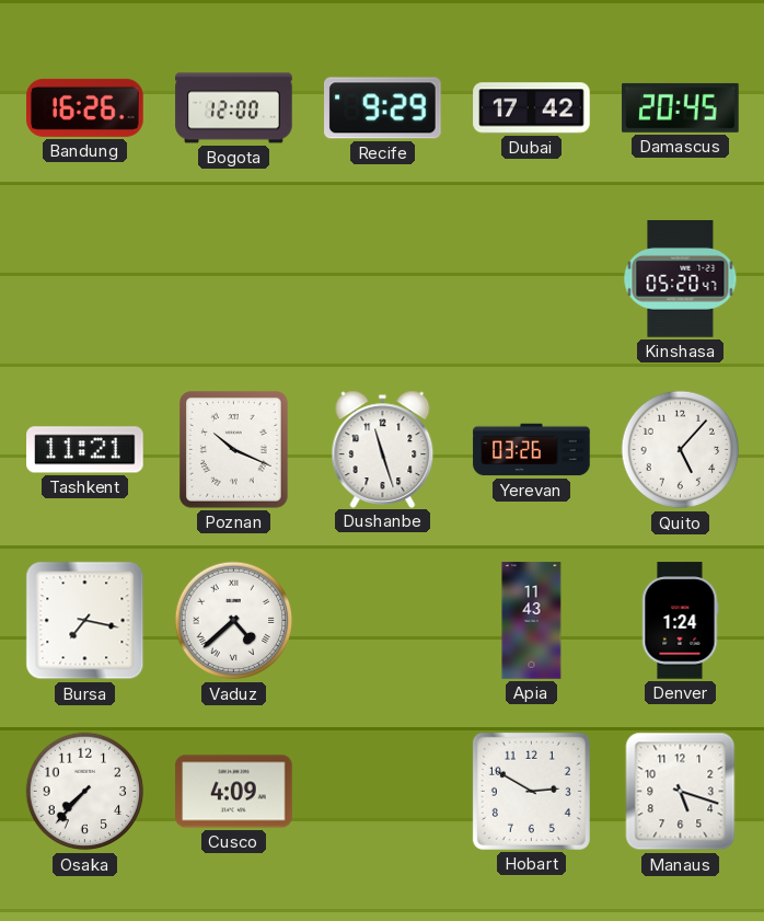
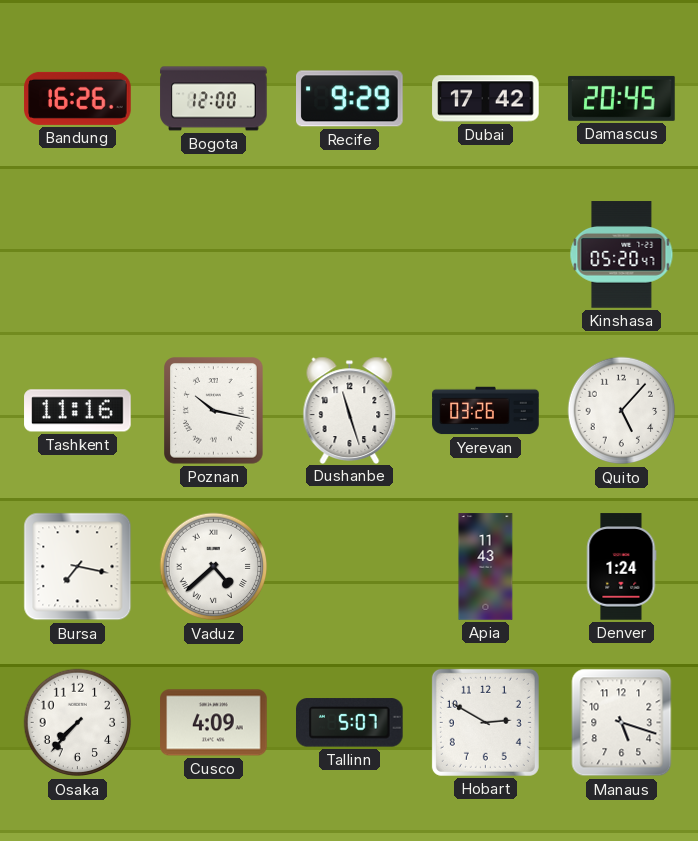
Tashkent: 11:21 -> 11:16 (78, 411)
Poznan: 10:19 -> 10:17 (214, 411)
Tallinn: none -> 5:07 (350, 723)
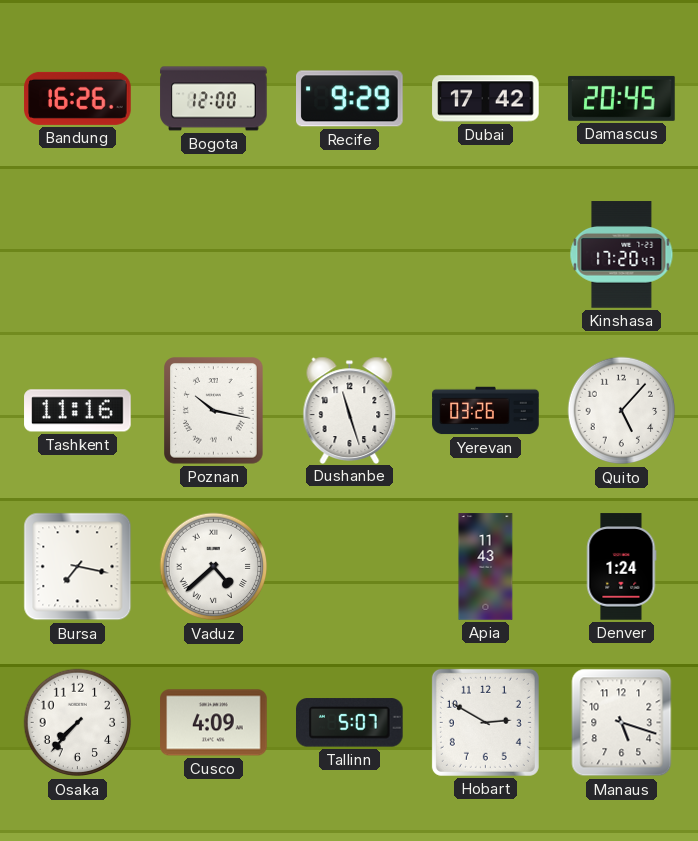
Kinshasa: 05:20 -> 17:20 (622, 255)
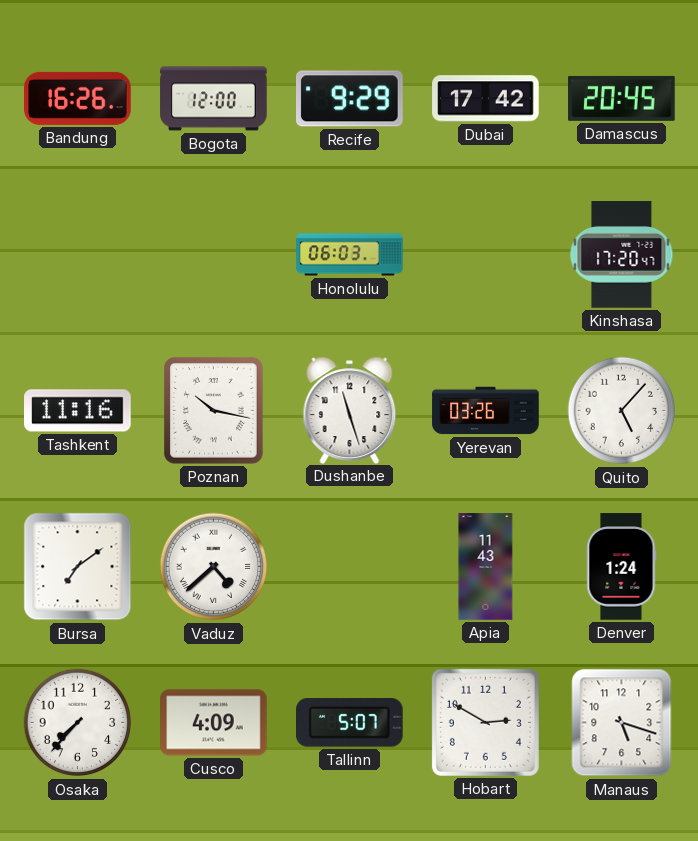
Honolulu: none -> 06:03 (350, 255)
Bursa: 7:17 -> 7:09 (78, 567)
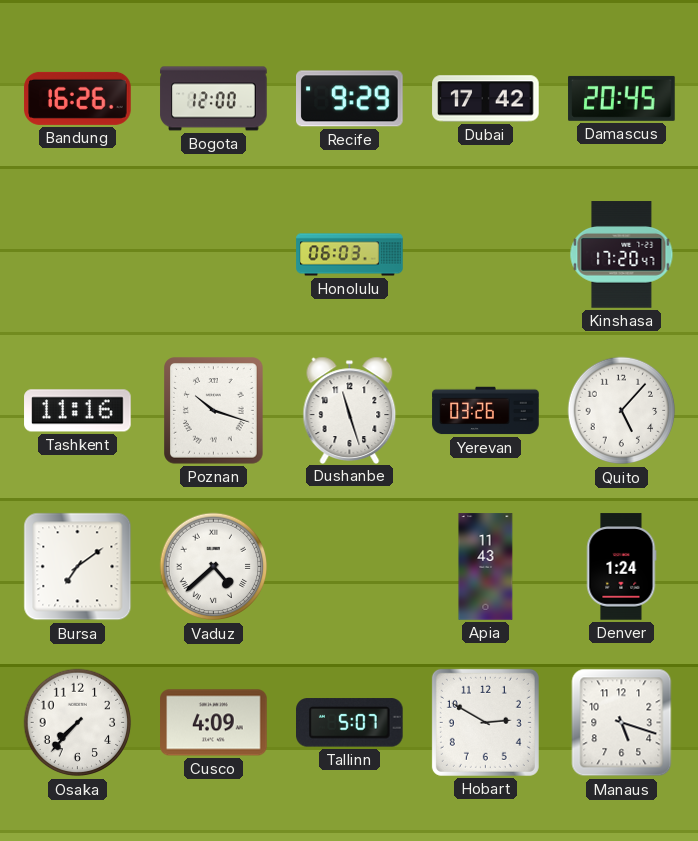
Poznan: 10:17 -> 10:18 (214, 411)
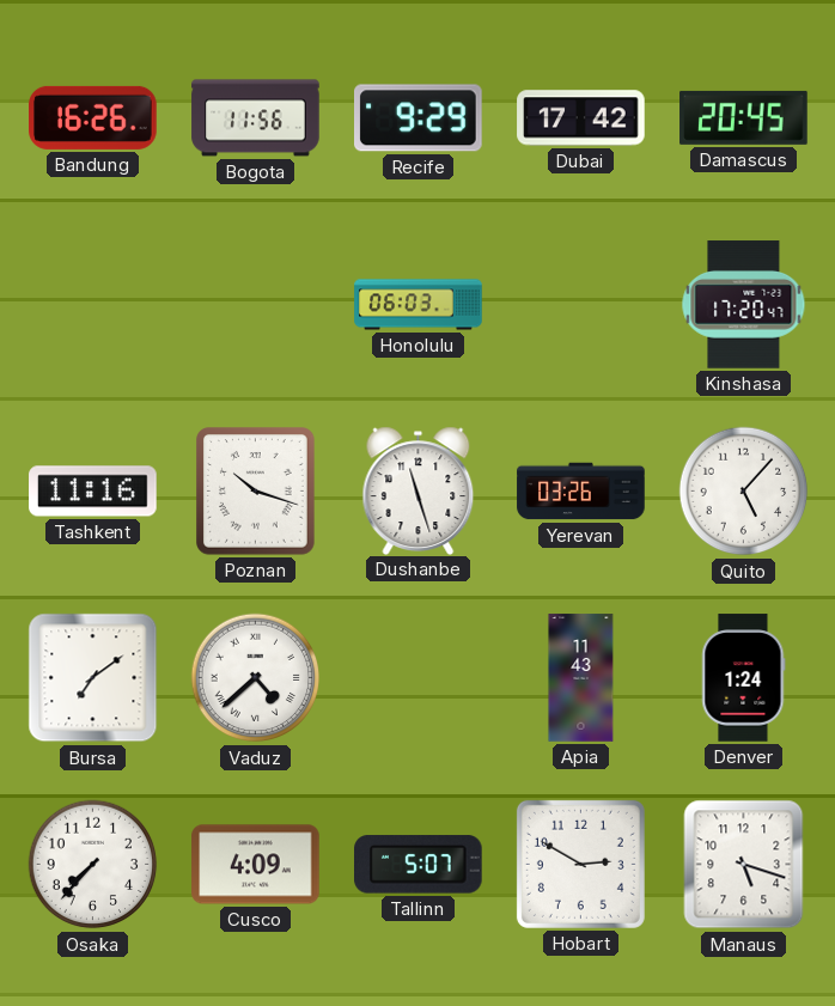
Bogota: 12:00 -> 11:56 (256, 118)
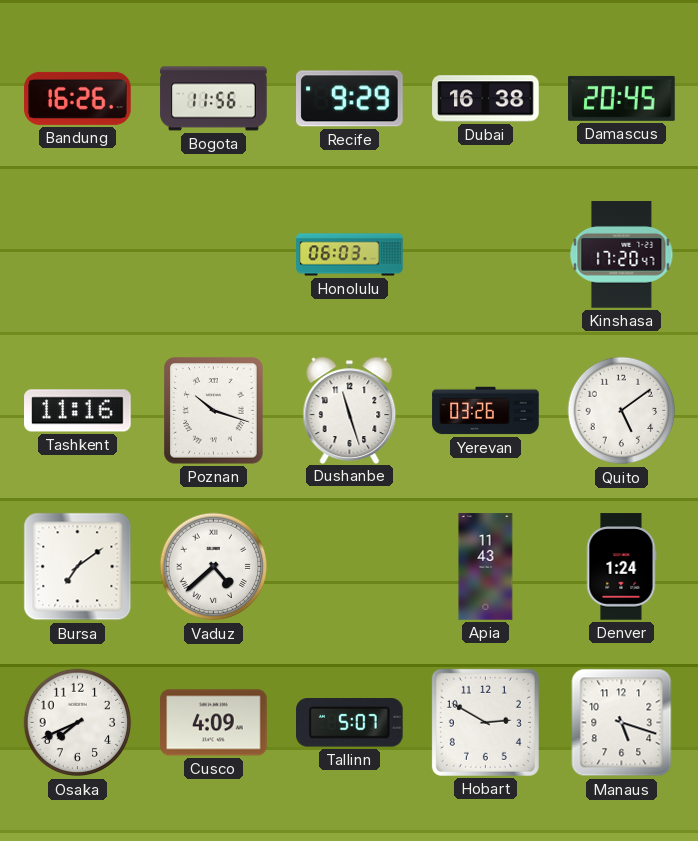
Dubai: 17:42 -> 16:38 (486, 99)
Quito: 5:07 -> 5:09 (622, 411)
Osaka: 7:37 -> 7:41 (78, 723)
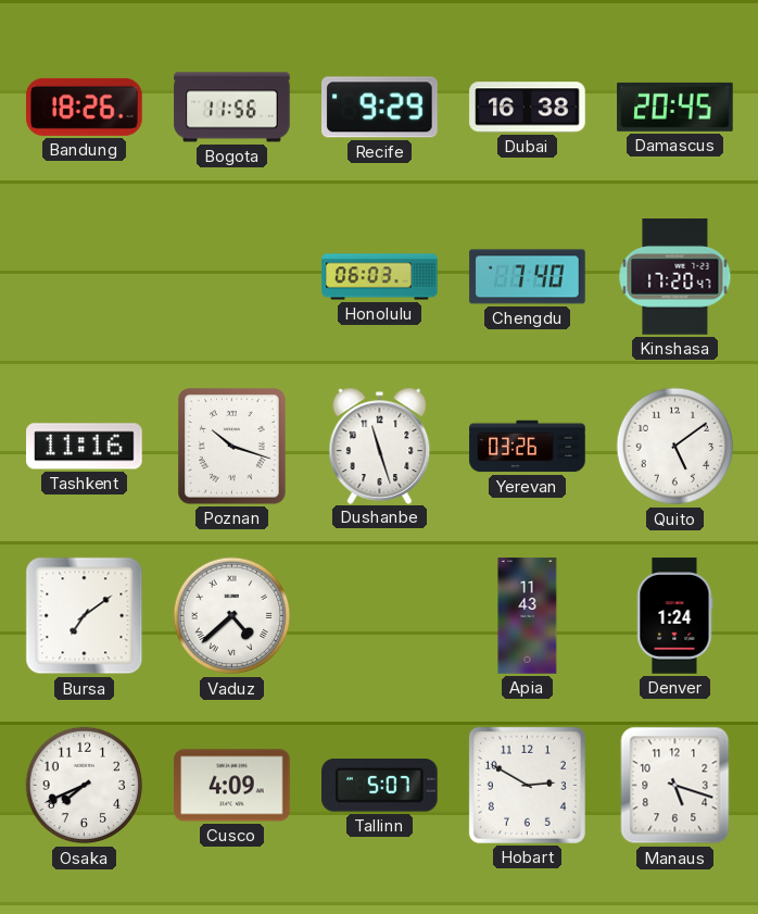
Bandung: 16:26 -> 18:26 (85, 107)
Chengdu: none -> 7:40 (528, 277)
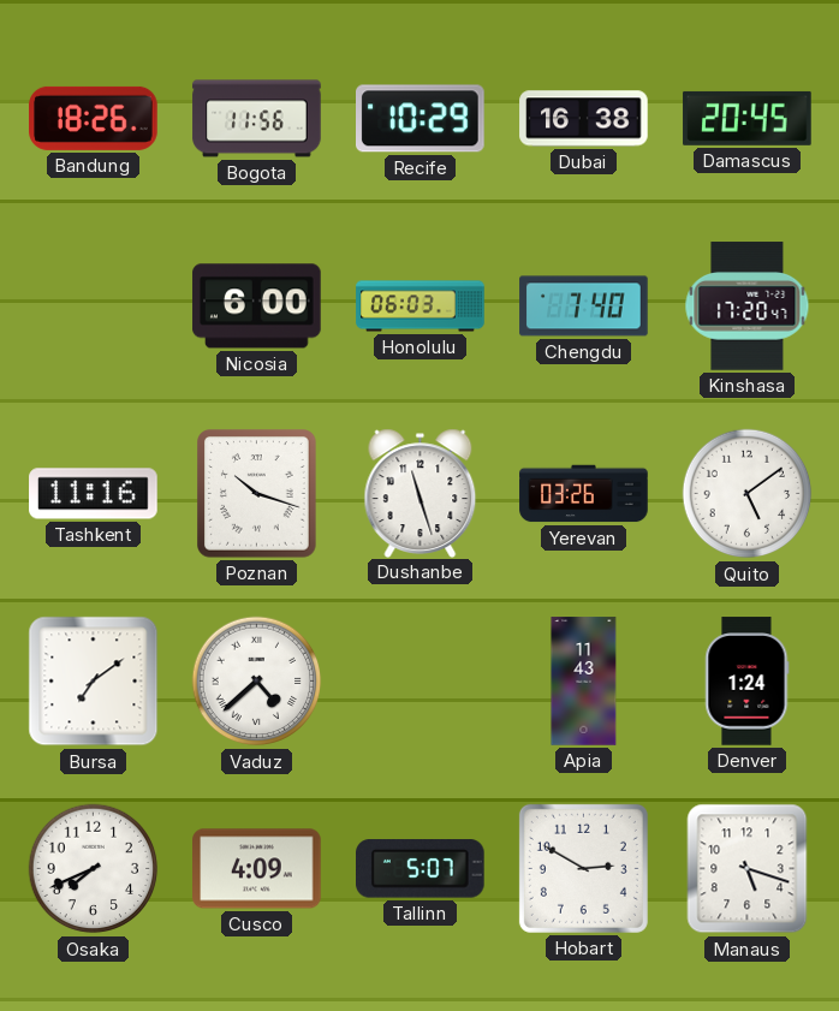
Recife: 9:29 -> 10:29 (421, 119)
Nicosia: none -> 6:00 (257, 307)
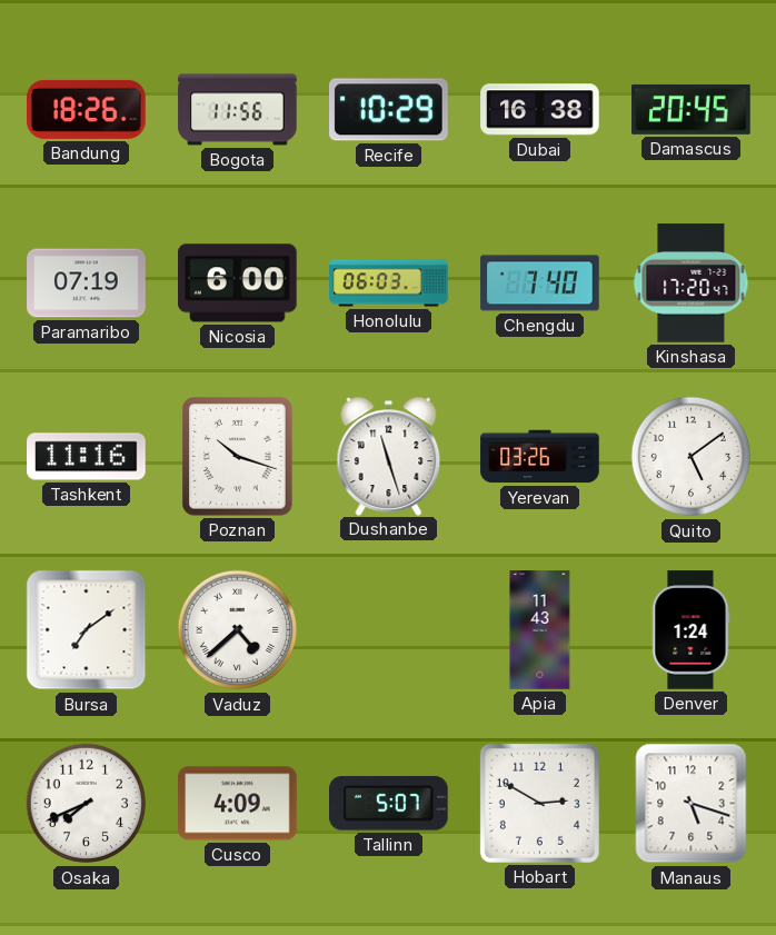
Paramaribo: none -> 07:19 (87, 284)
